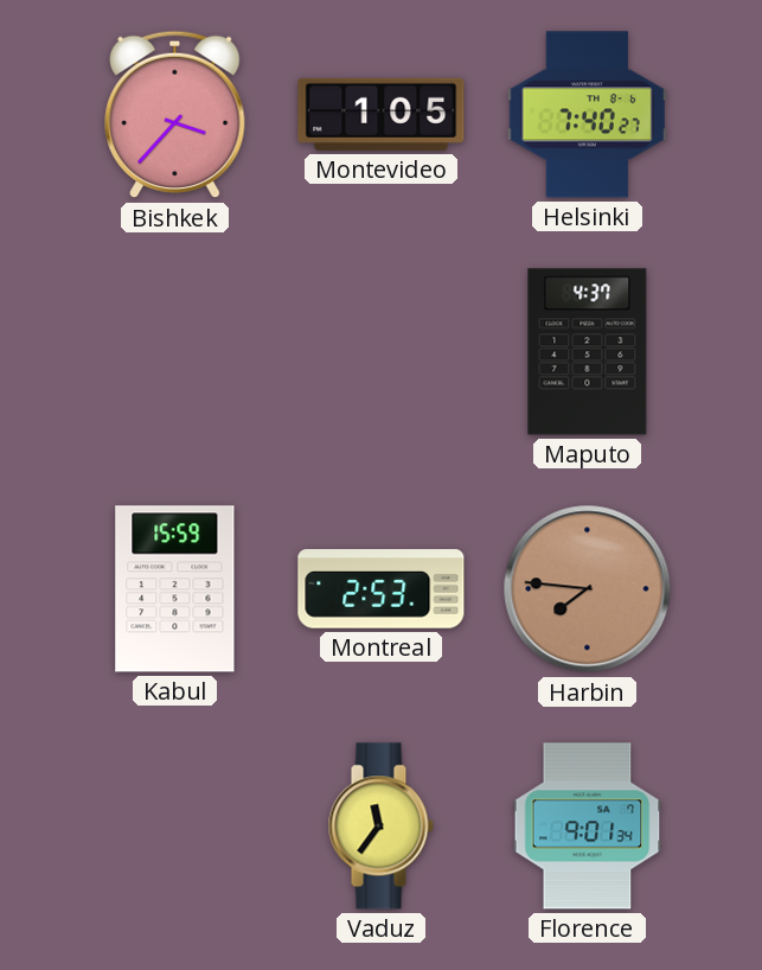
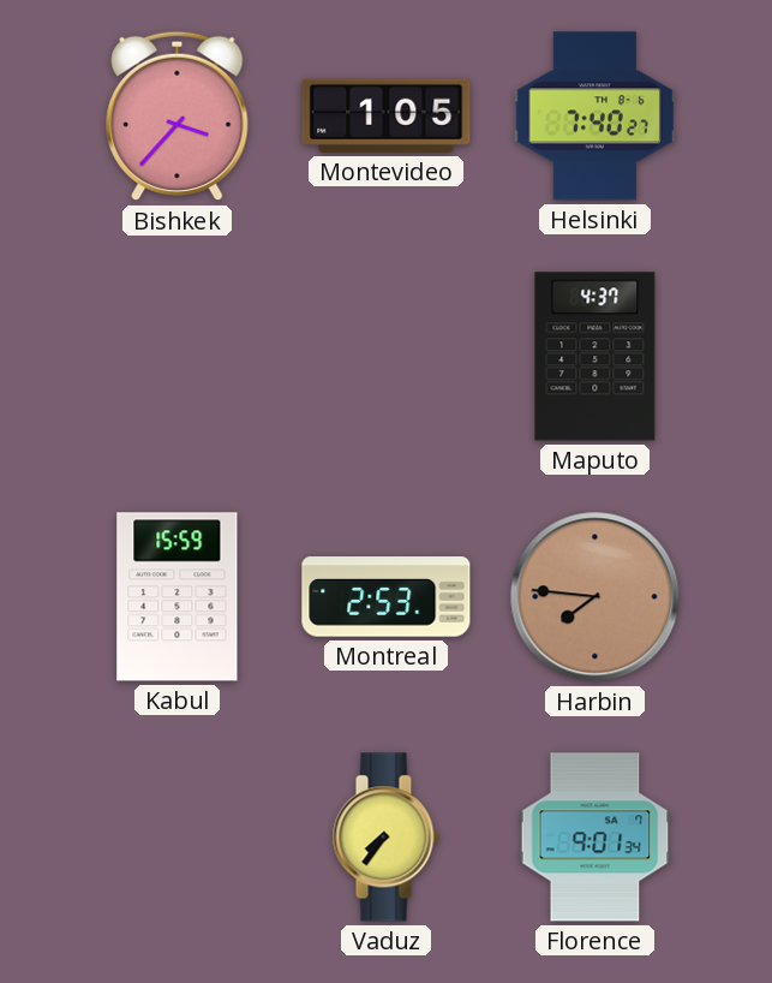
Vaduz: 11:36 -> 7:36 (385, 838)
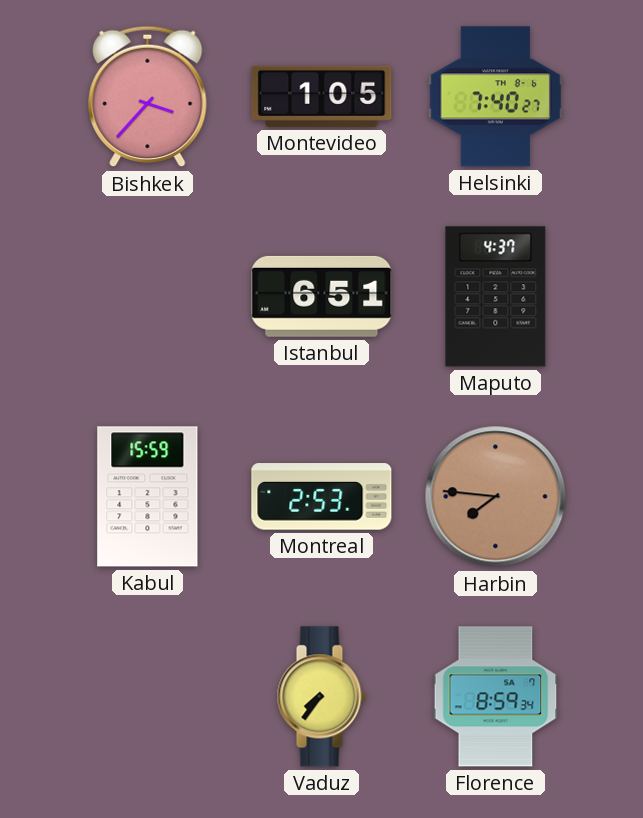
Istanbul: none -> 6:51 (322, 296)
Florence: 9:01 -> 8:59 (496, 697)
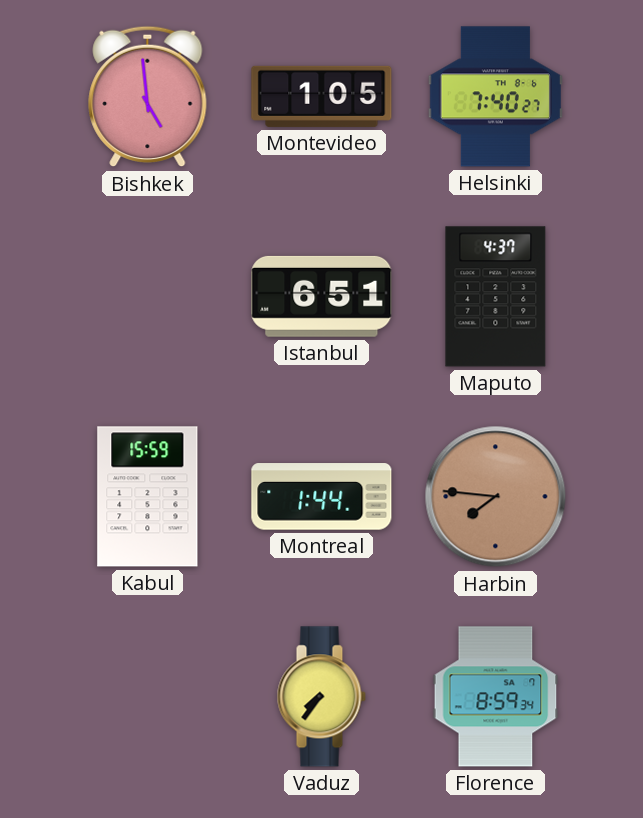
Bishkek: 3:37 -> 4:59 (148, 97)
Montreal: 2:53 -> 1:44 (322, 497)
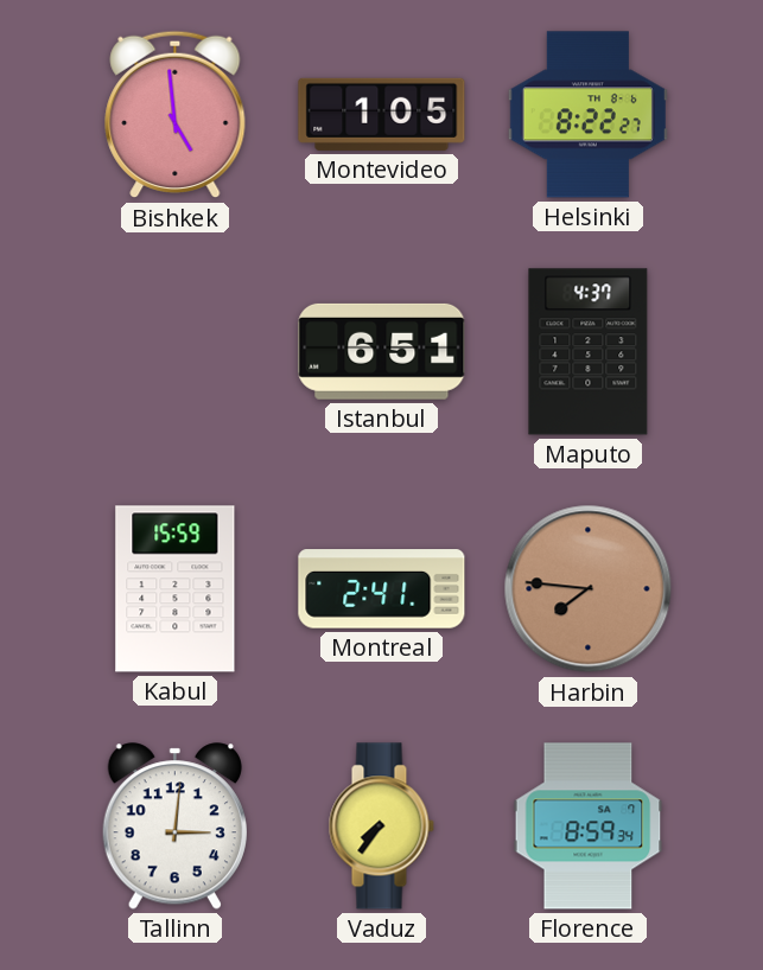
Helsinki: 7:40 -> 8:22 (587, 115)
Montreal: 1:44 -> 2:41 (382, 589)
Tallinn: none -> 3:01 (174, 827)
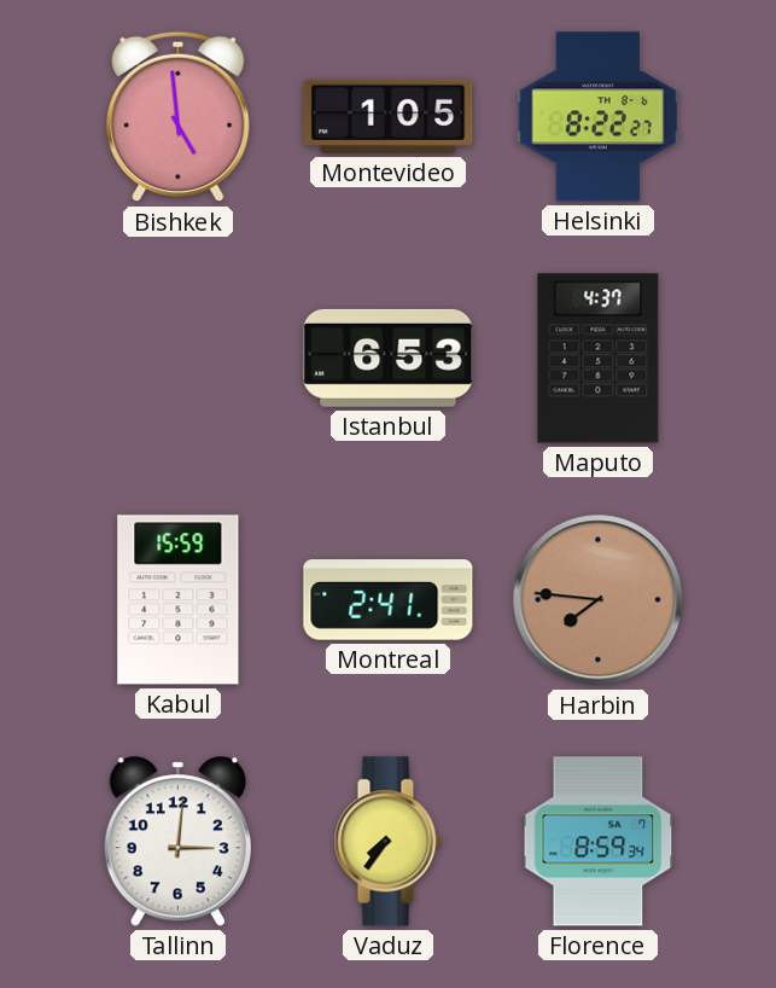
Istanbul: 6:51 -> 6:53 (389, 358)
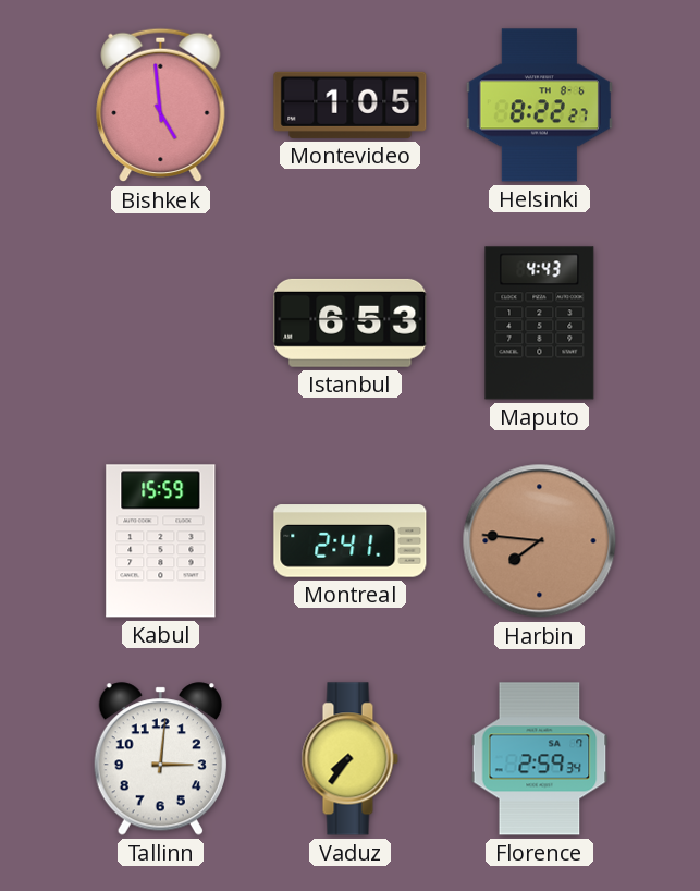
Maputo: 4:37 -> 4:43 (540, 324)
Florence: 8:59 -> 2:59 (540, 759)
